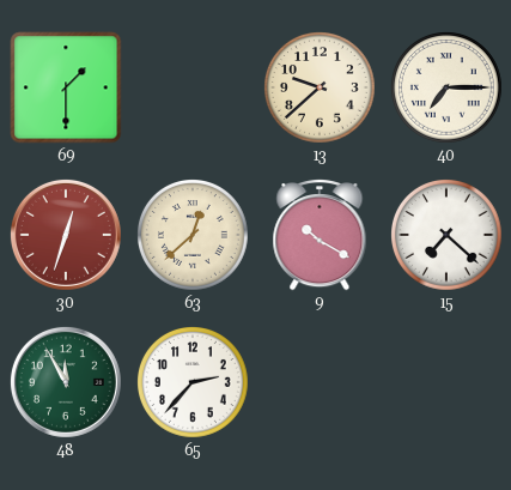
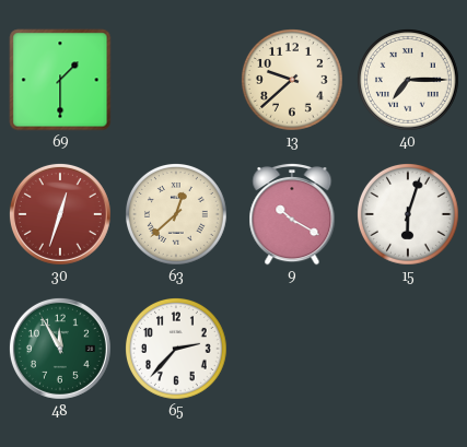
15: 7:22 -> 6:03 (409, 215)
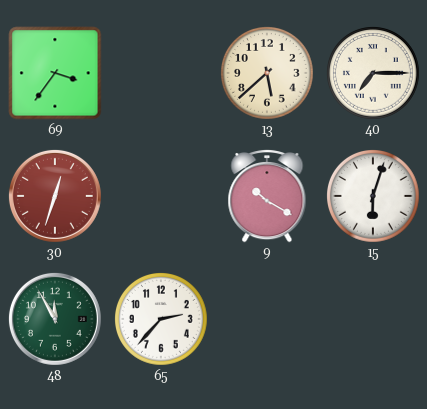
69: 1:30 -> 3:36 (55, 73)
13: 9:38 -> 5:38 (268, 74)
63: 12:38 -> none (177, 215)
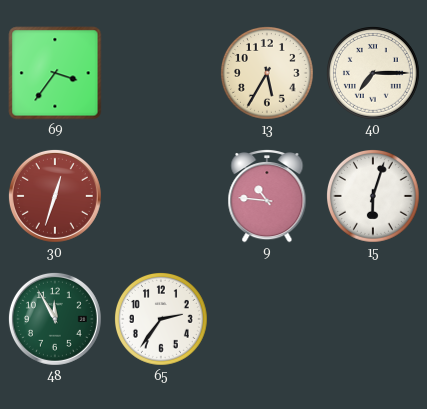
13: 5:38 -> 5:35 (268, 74)
9: 10:20 -> 10:46 (267, 196)
65: 2:37 -> 2:36 (162, 320)
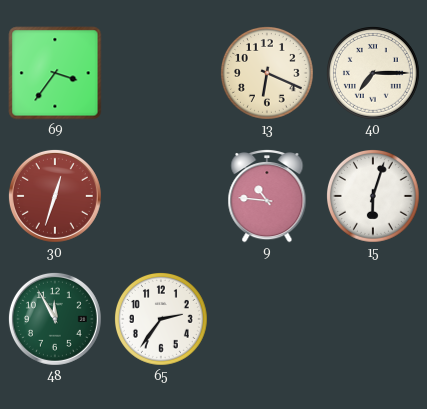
13: 5:35 -> 6:19 (268, 74)
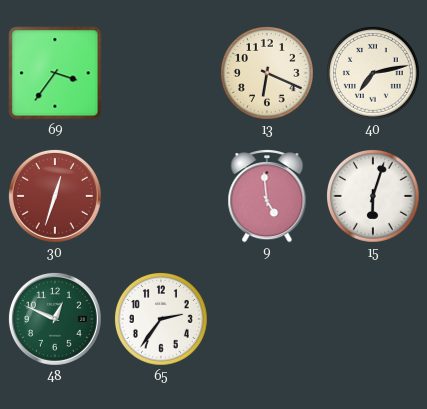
40: 7:15 -> 7:13 (374, 74)
9: 10:46 -> 4:59 (267, 196)
48: 11:55 -> 12:49 (55, 319)
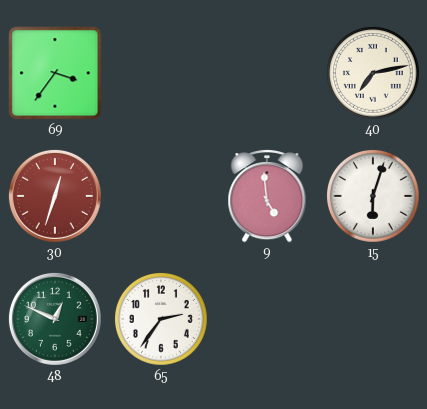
13: 6:19 -> none (268, 74)
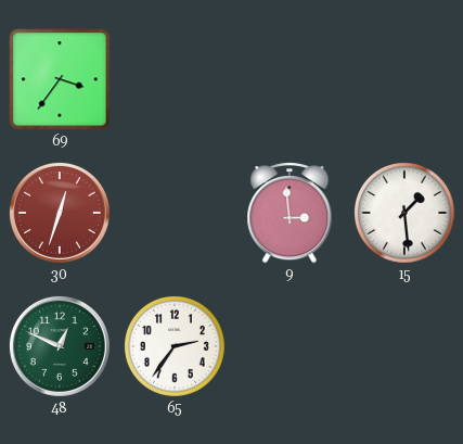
40: 7:13 -> none (374, 74)
9: 4:59 -> 2:59 (290, 213)
15: 6:03 -> 1:29 (406, 214)
